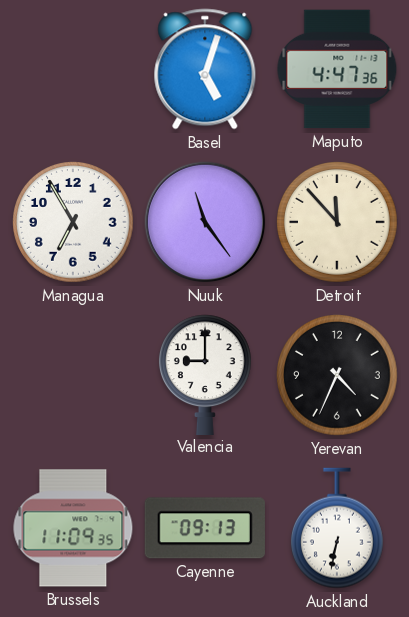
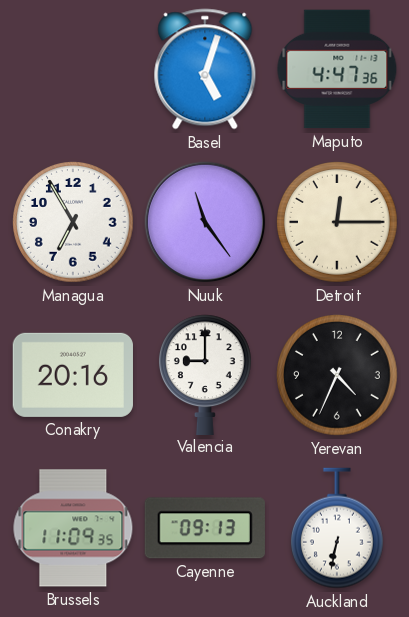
Detroit: 11:53 -> 12:15 (338, 223)
Conakry: none -> 20:16 (73, 375)
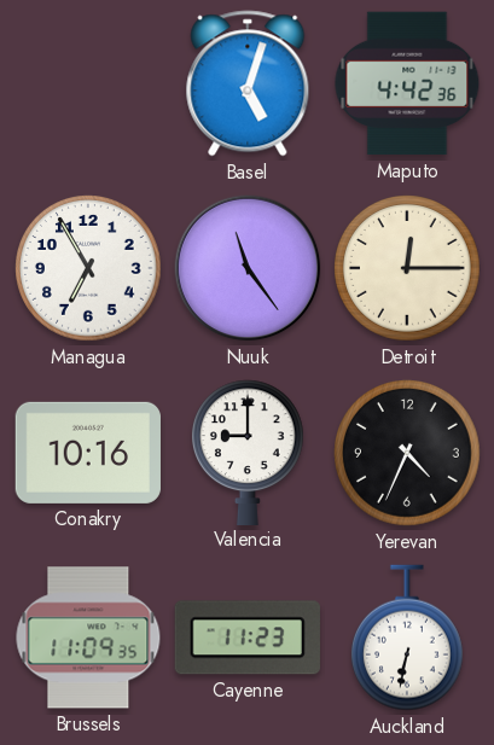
Maputo: 4:47 -> 4:42 (407, 83)
Conakry: 20:16 -> 10:16 (88, 453)
Cayenne: 09:13 -> 11:23 (248, 638)
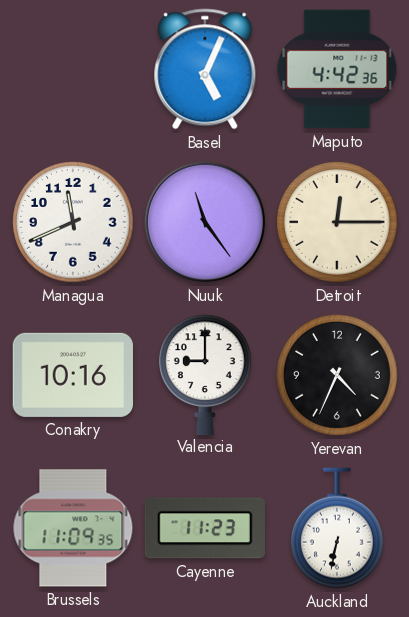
Basel: 5:03 -> 5:04 (205, 69)
Managua: 6:55 -> 11:41 (74, 223)
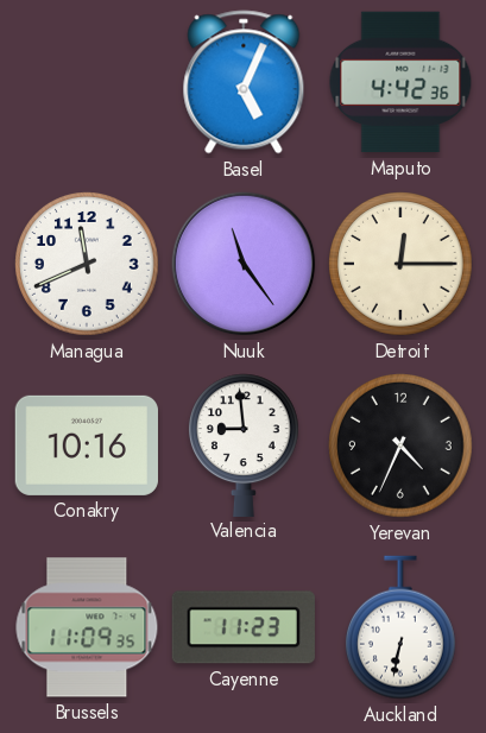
Valencia: 9:00 -> 8:59 (244, 444)
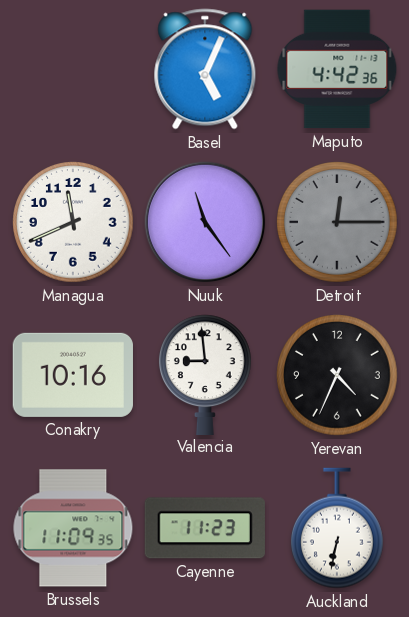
Detroit dial: cream -> grey (338, 223)
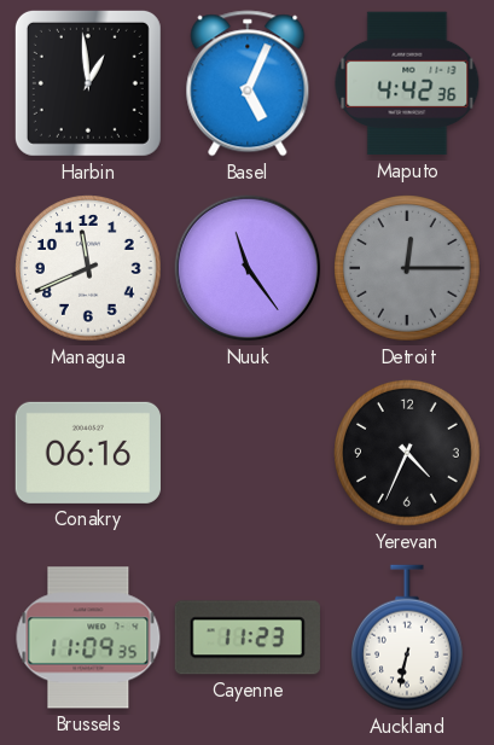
Harbin: none -> 12:59 (88, 83)
Conakry: 10:16 -> 06:16 (88, 453)
Valencia: 8:59 -> none (205, 374)
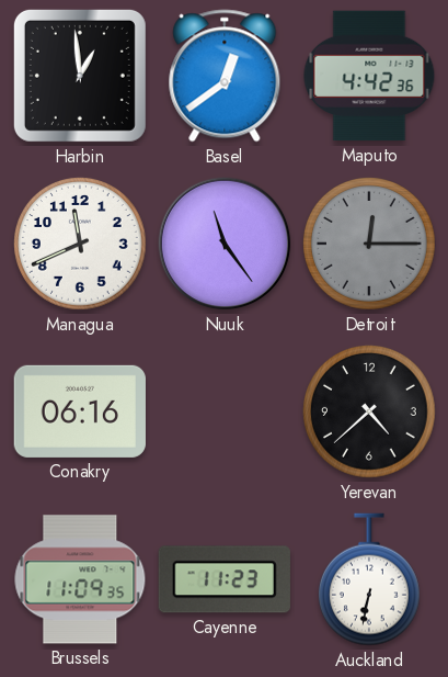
Basel: 5:04 -> 12:39 (225, 76)
Yerevan: 4:34 -> 4:38 (370, 413)
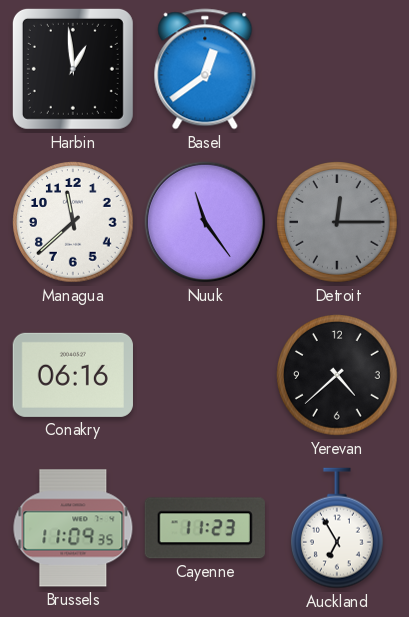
Maputo: 4:42 -> none (369, 76)
Managua: 11:41 -> 11:38 (74, 223)
Auckland: 6:32 -> 6:55 (337, 528)
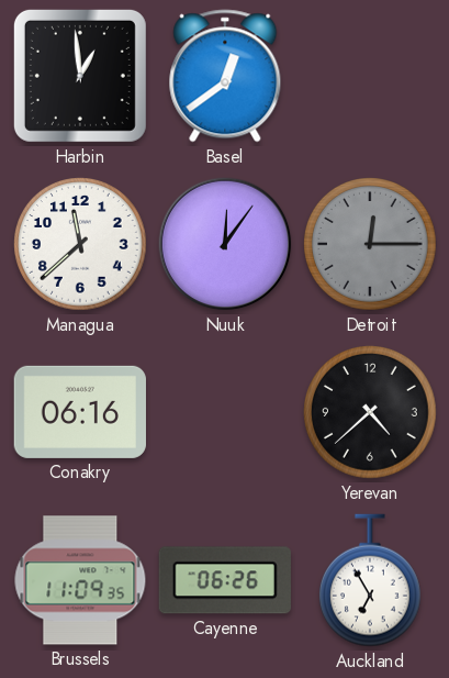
Nuuk: 11:24 -> 12:06 (225, 244)
Cayenne: 11:23 -> 06:26 (225, 580)
